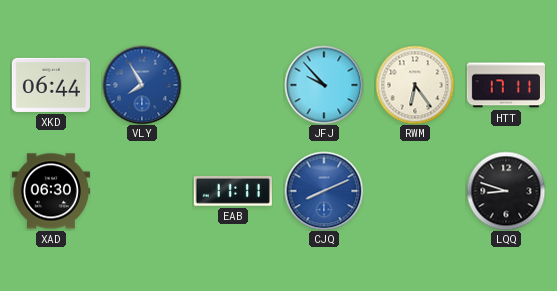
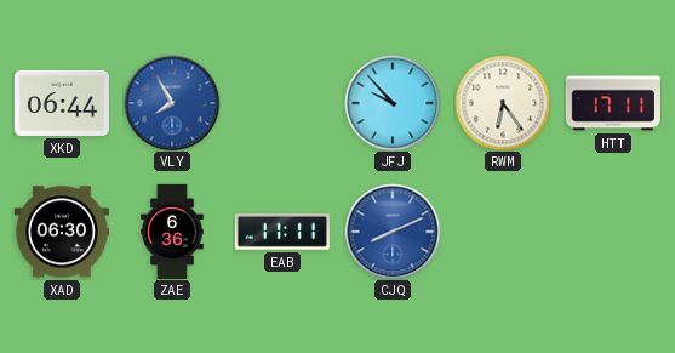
ZAE: none -> 6:36 (172, 230)
LQQ: 8:48 -> none (506, 191)
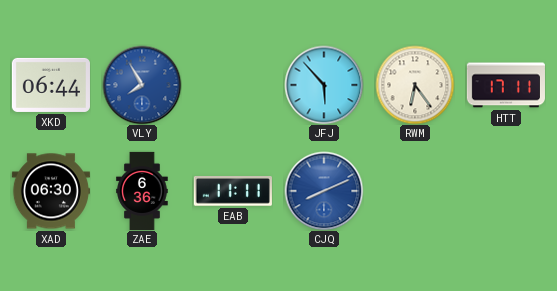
JFJ: 9:53 -> 5:53 (324, 85)
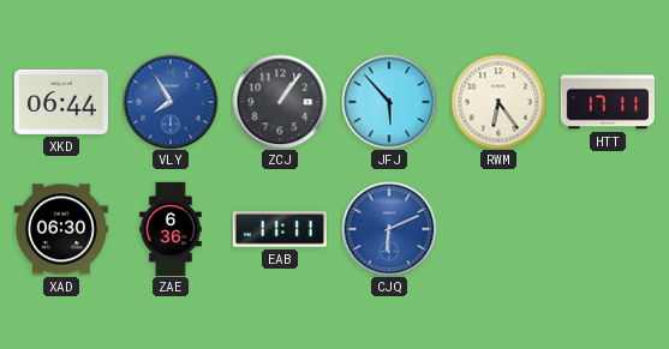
ZCJ: none -> 1:06 (280, 102)
CJQ: 8:11 -> 6:11 (389, 229)
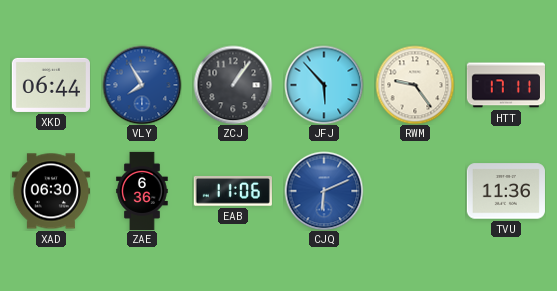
RWM: 6:24 -> 9:24 (415, 85)
EAB: 11:11 -> 11:06 (233, 192)
TVU: none -> 11:36 (506, 191)
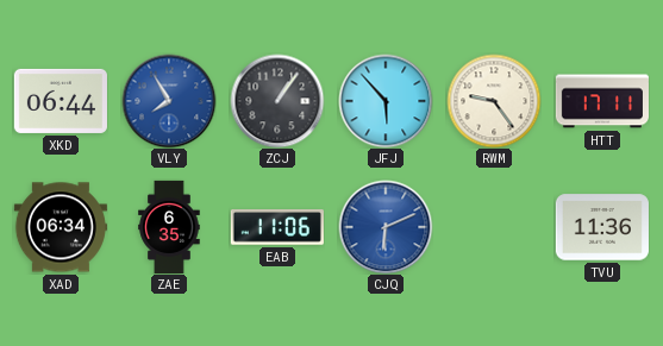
XAD: 06:30 -> 06:34 (61, 227)
ZAE: 6:36 -> 6:35 (169, 226)
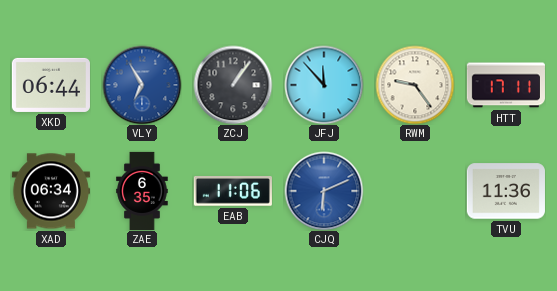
VLY: 7:55 -> 6:55 (142, 85)
JFJ: 5:53 -> 11:53 (324, 85)
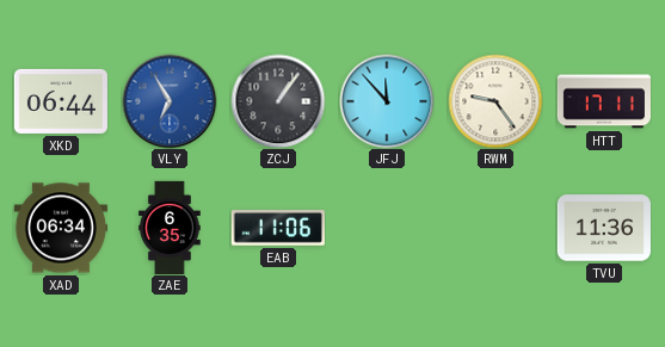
CJQ: 6:11 -> none (324, 191)
